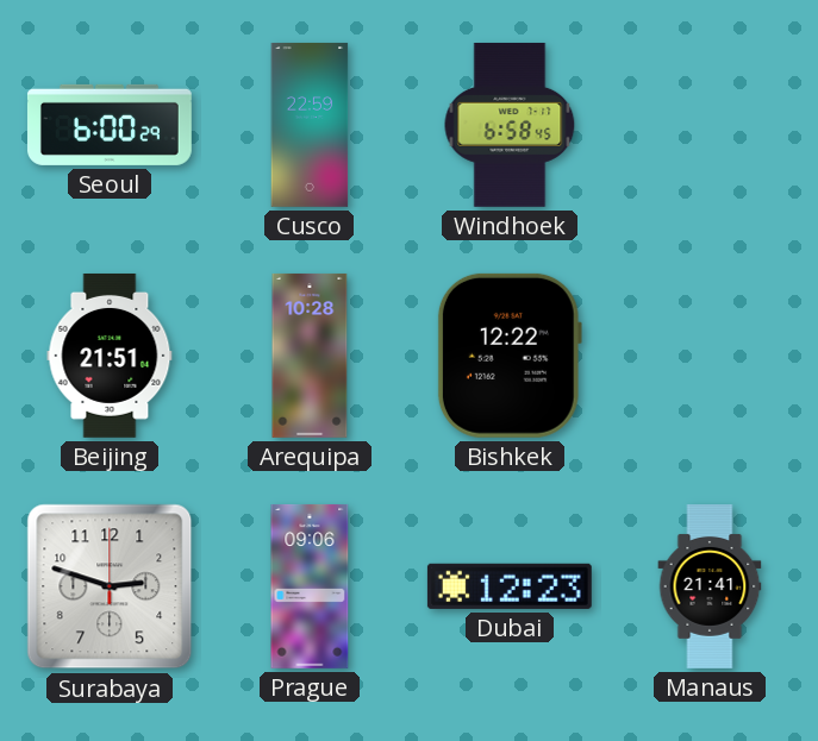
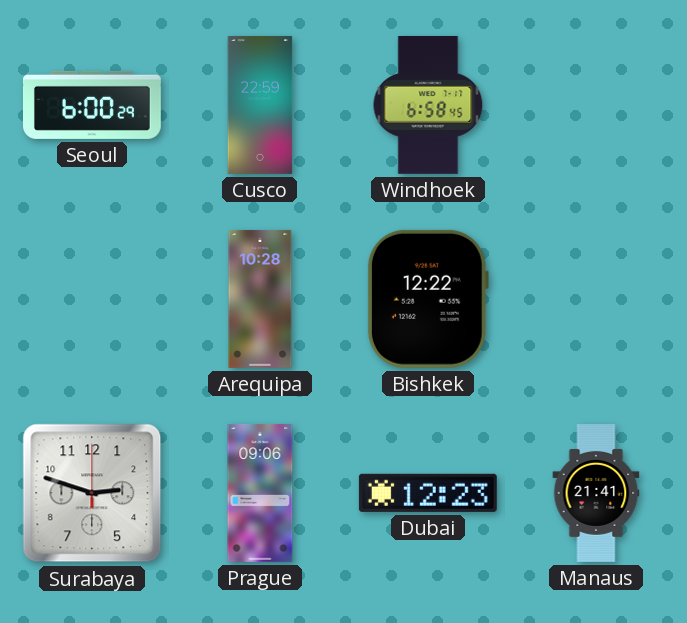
Beijing: 21:51 -> none (110, 356)
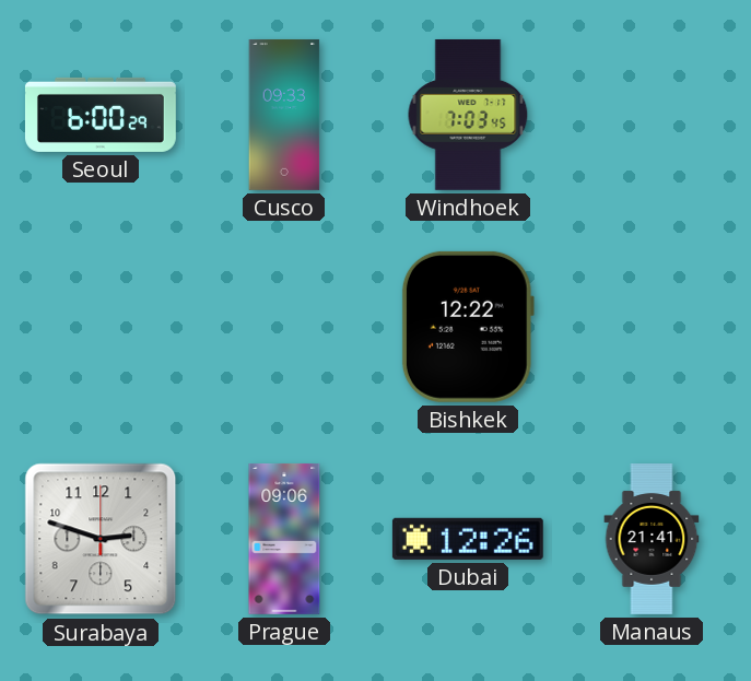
Cusco: 22:59 -> 09:33 (284, 115)
Windhoek: 6:58 -> 7:03 (468, 115)
Arequipa: 10:28 -> none (260, 299)
Dubai: 12:23 -> 12:26 (468, 539)
